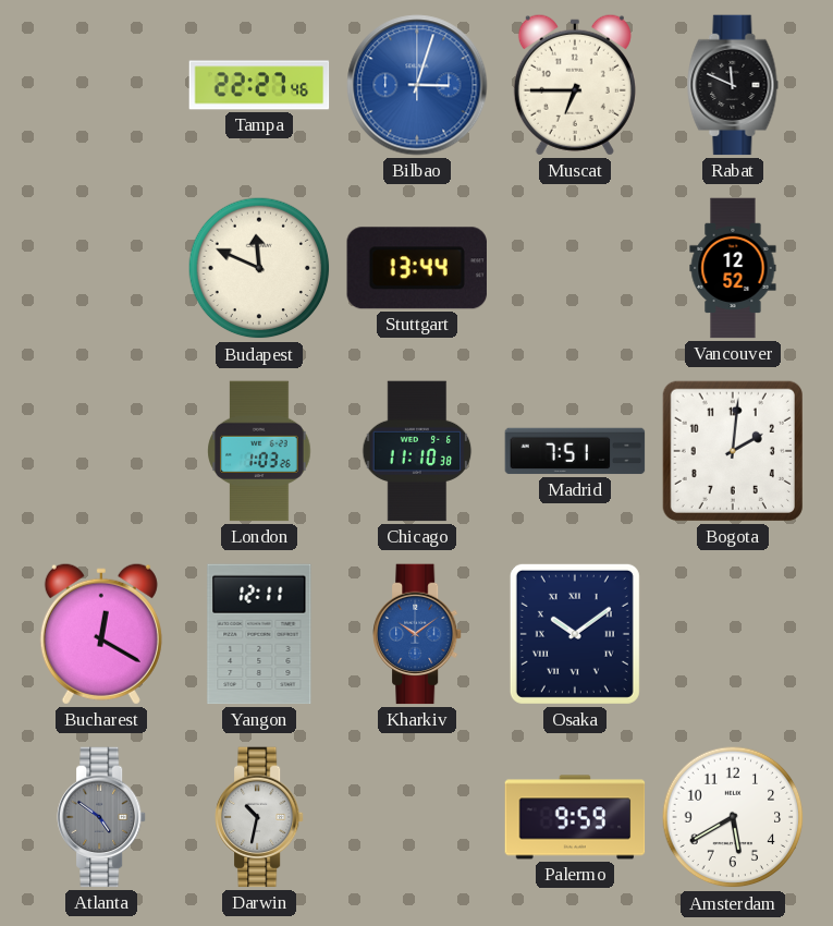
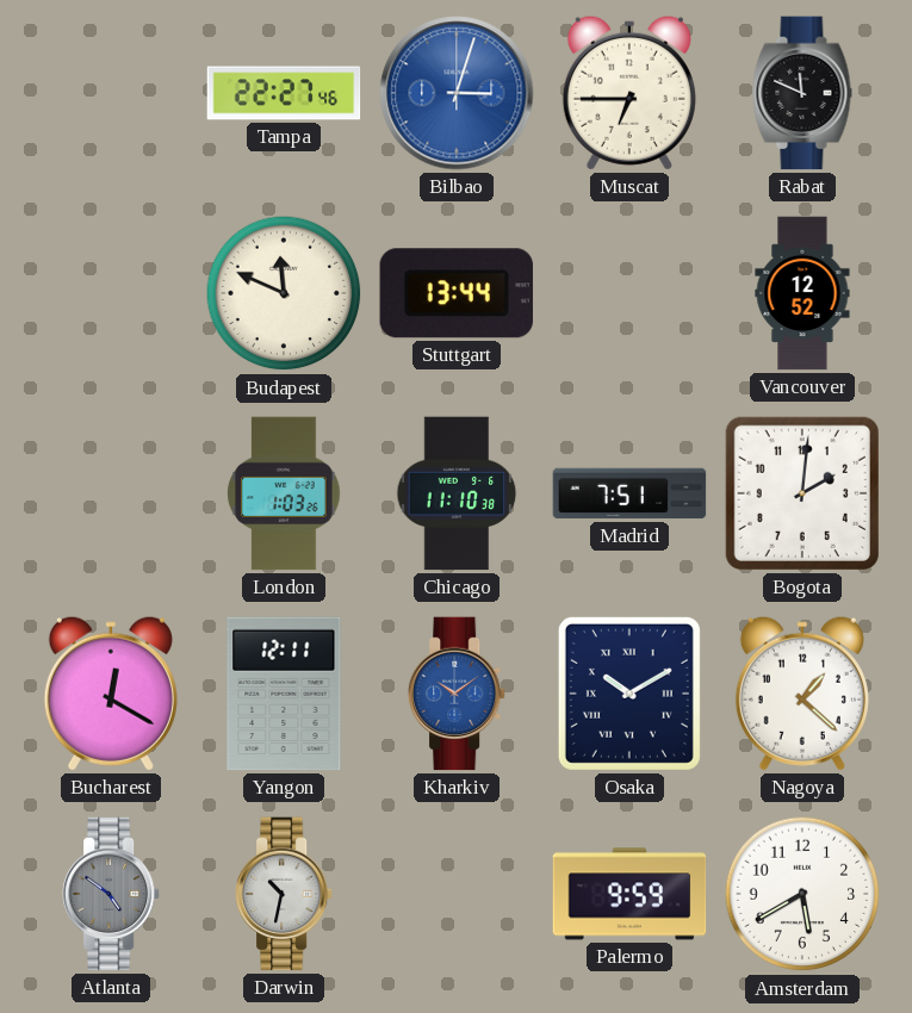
Osaka: 10:09 -> 10:10 (629, 694)
Nagoya: none -> 1:22 (802, 694)
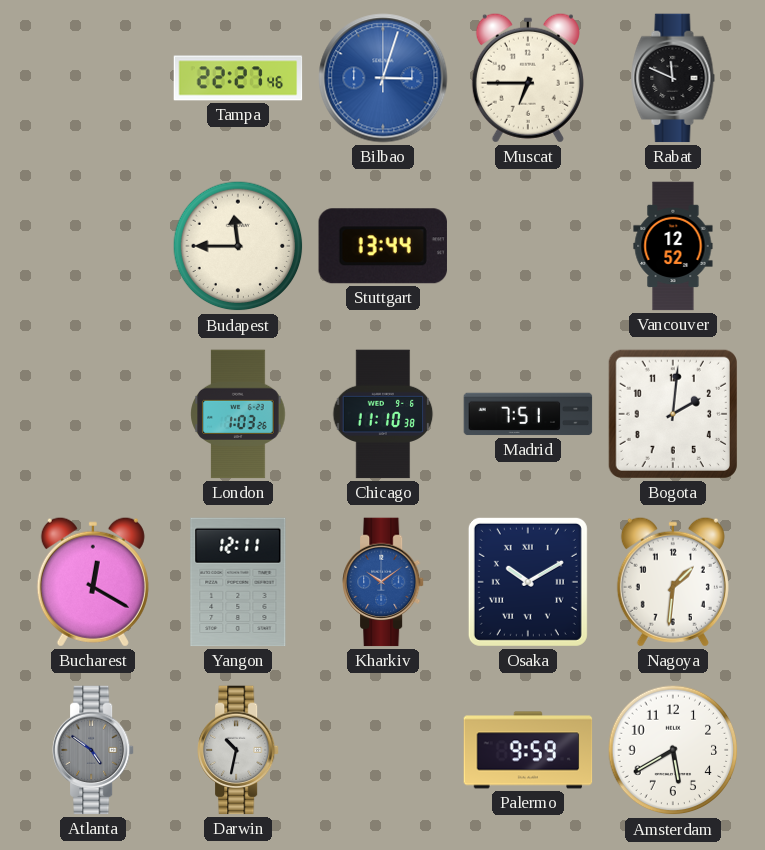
Budapest: 11:49 -> 11:45 (238, 246)
Nagoya: 1:22 -> 1:31 (673, 582)
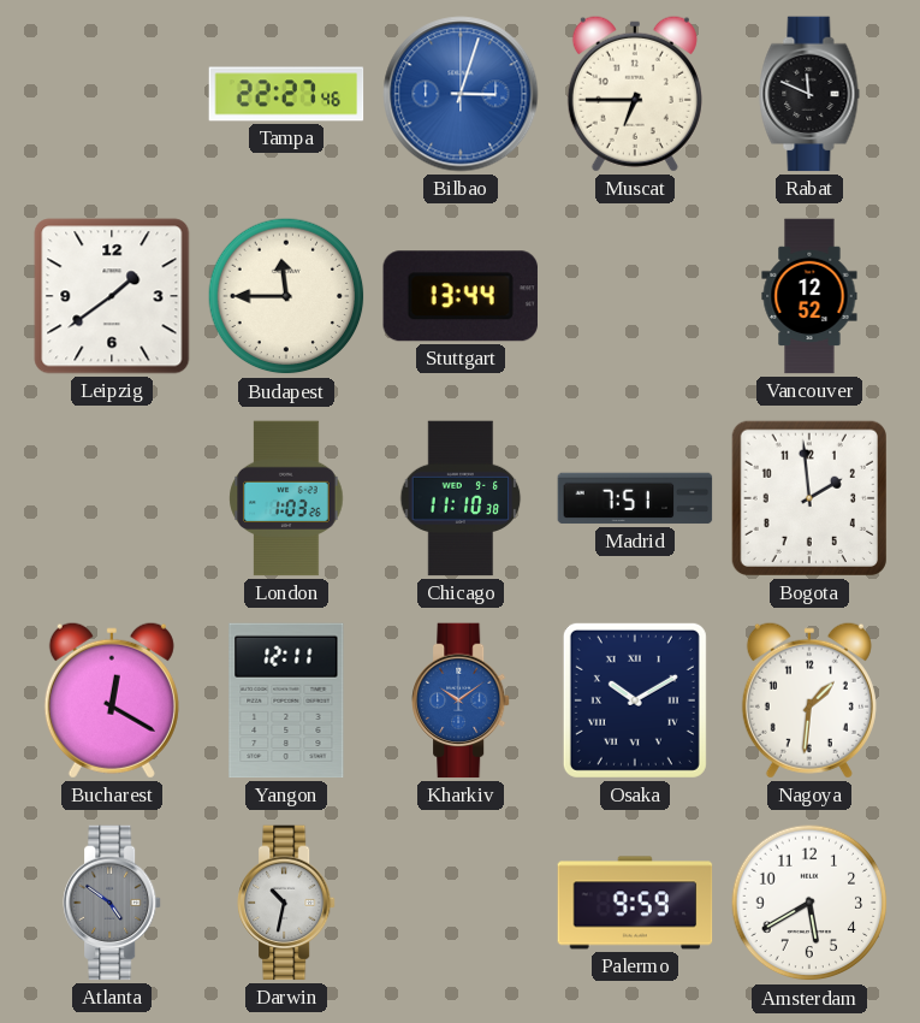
Leipzig: none -> 1:39 (112, 296)
Bogota: 2:01 -> 1:59 (809, 498)
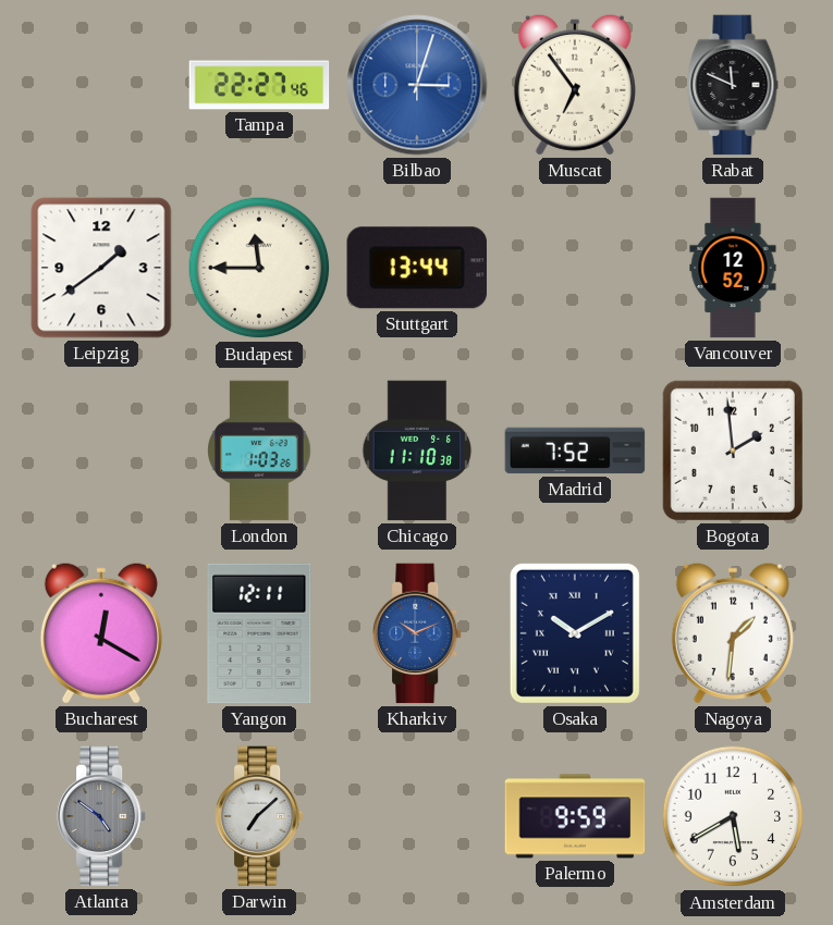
Muscat: 6:45 -> 6:54 (575, 85)
Madrid: 7:51 -> 7:52 (575, 451)
Kharkiv: 10:09 -> 10:11 (418, 633)
Darwin: 10:32 -> 7:08 (260, 816)
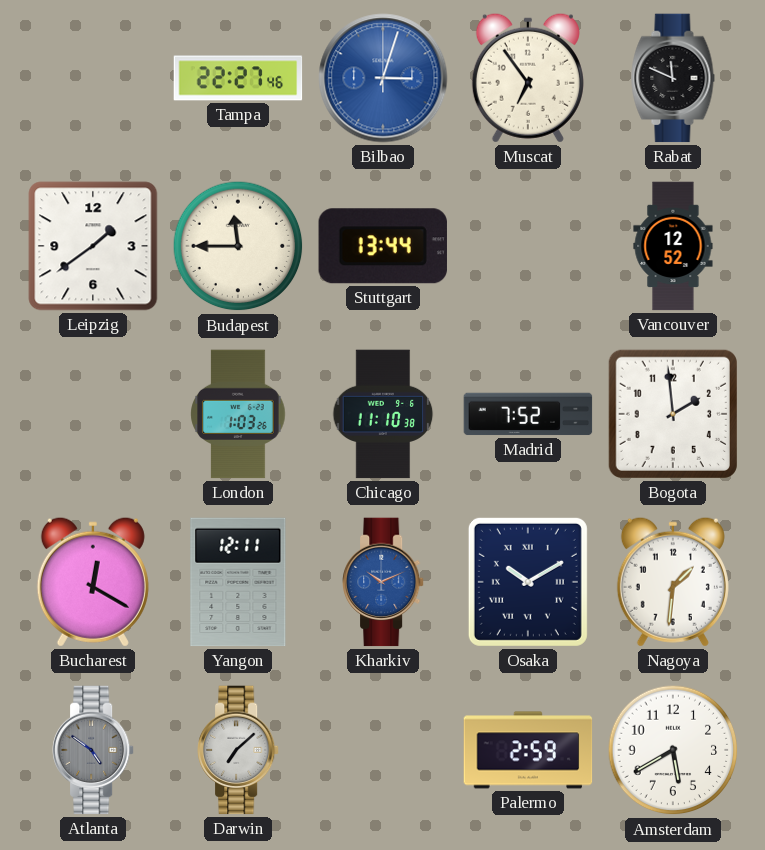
Palermo: 9:59 -> 2:59 (528, 750)
